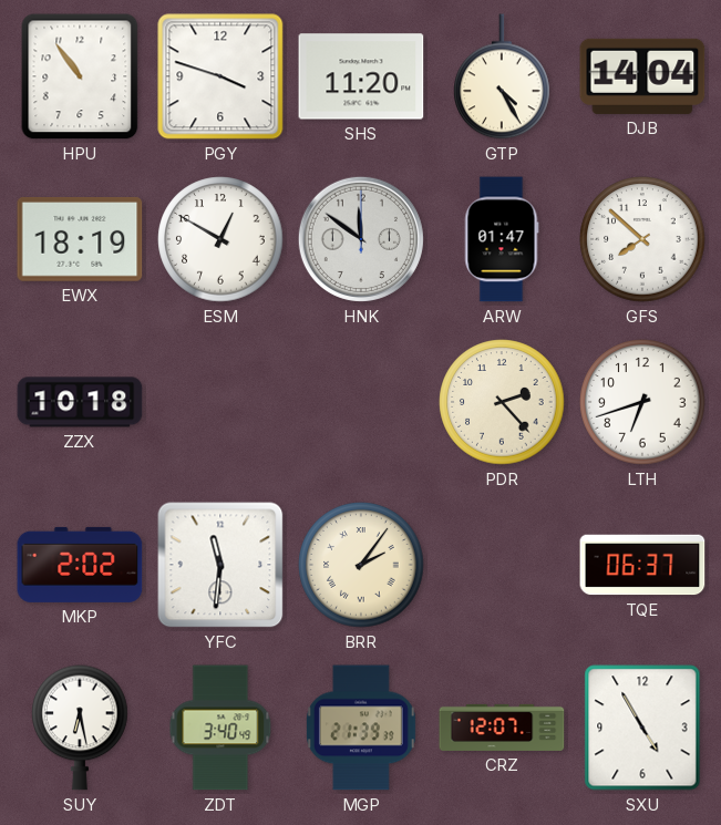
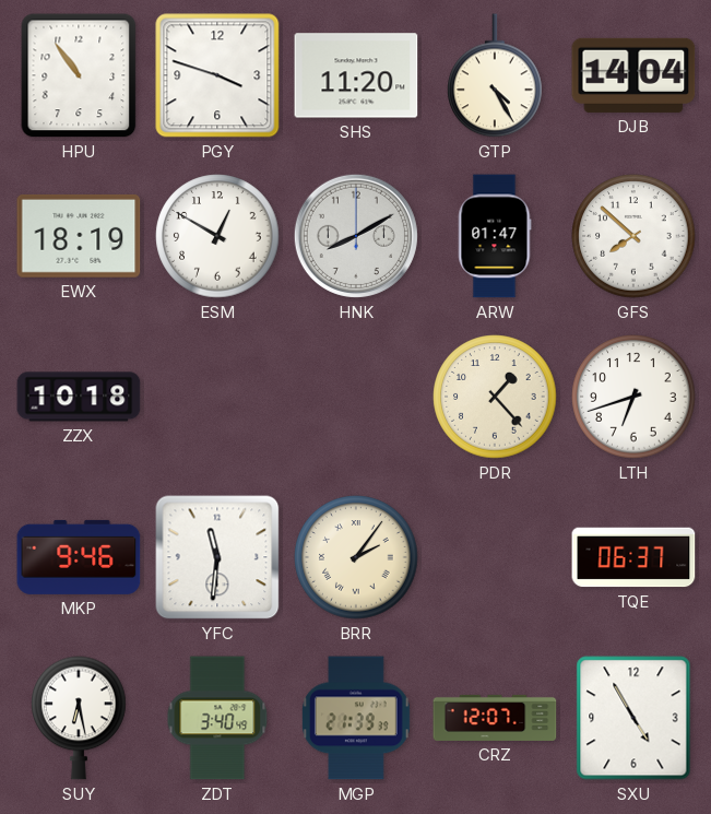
HNK: 11:51 -> 8:10 (356, 236)
PDR: 2:23 -> 1:23 (495, 397)
MKP: 2:02 -> 9:46 (79, 557)
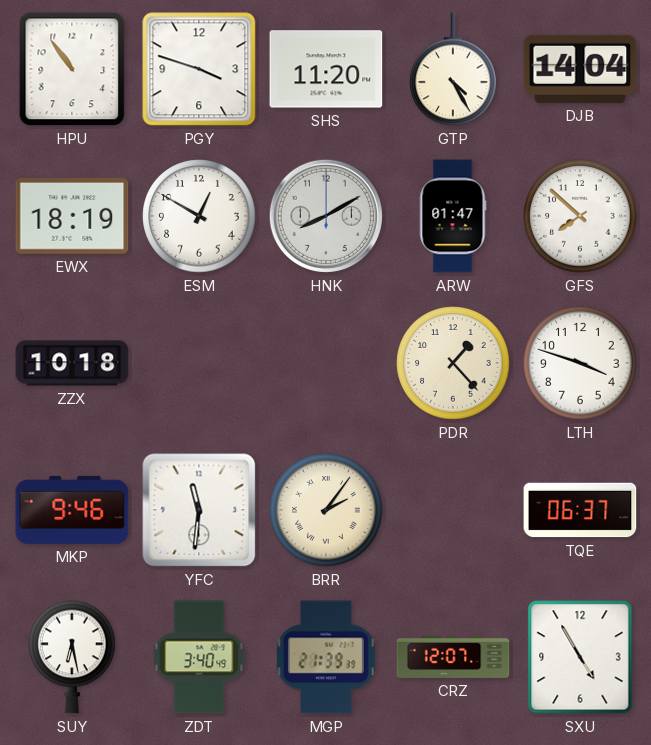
LTH: 6:42 -> 3:48 (580, 363)
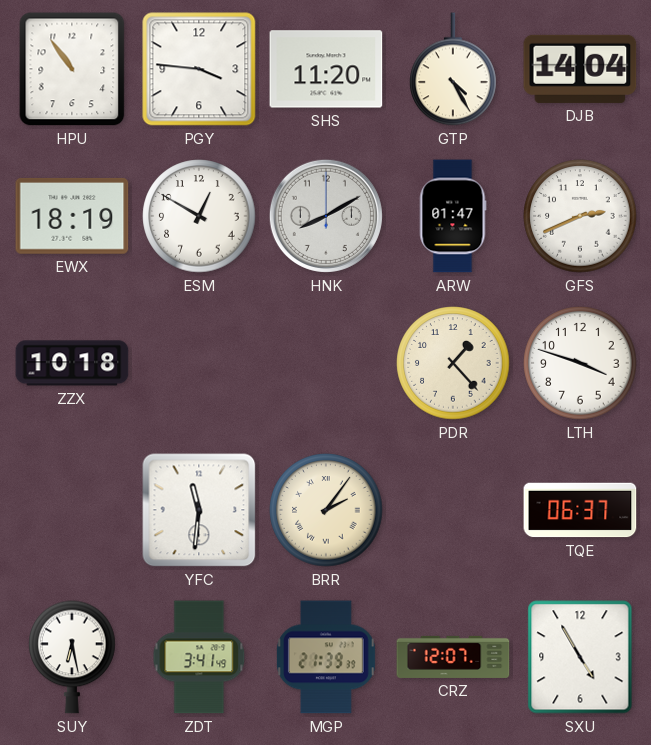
PGY: 3:48 -> 3:46 (199, 69)
GFS: 7:52 -> 2:41 (580, 216)
MKP: 9:46 -> none (72, 510)
ZDT: 3:40 -> 3:41 (199, 657)
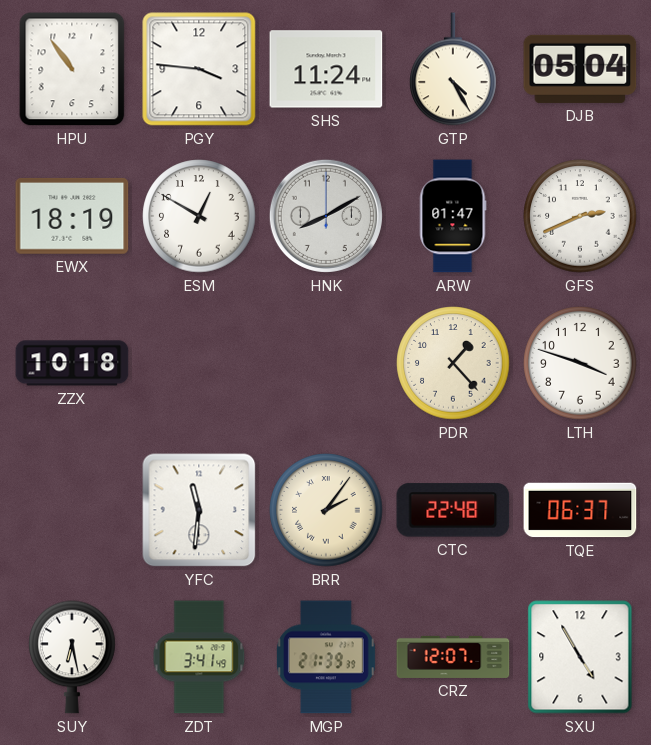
SHS: 11:20 -> 11:24 (326, 69)
DJB: 14:04 -> 05:04 (580, 69)
CTC: none -> 22:48 (453, 510)
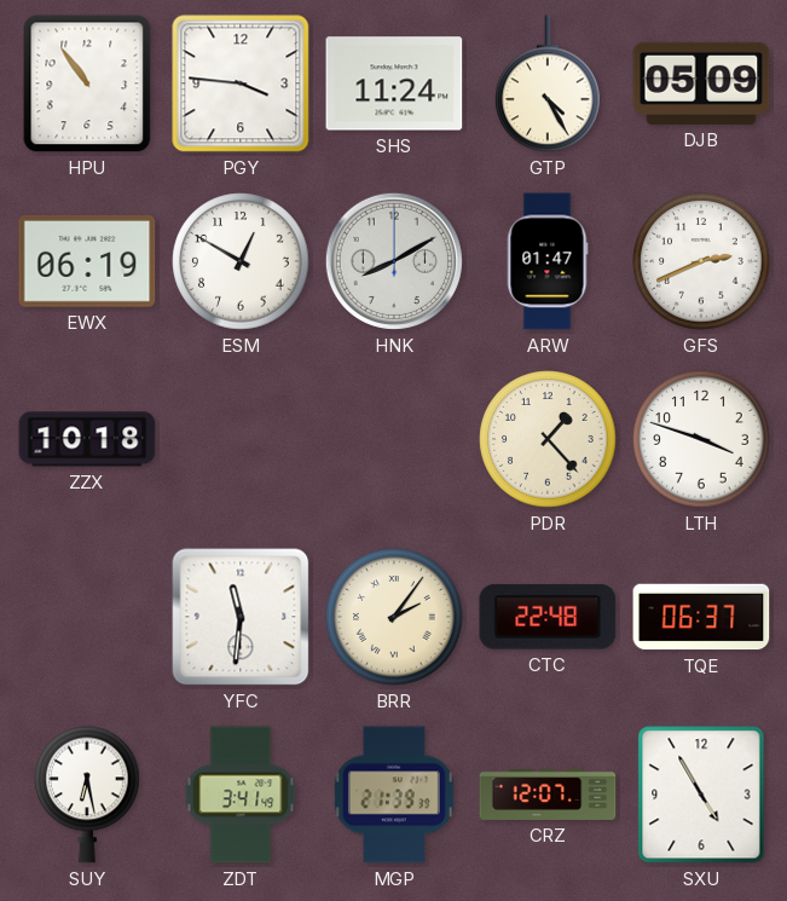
DJB: 05:04 -> 05:09 (701, 83)
EWX: 18:19 -> 06:19 (87, 261)
